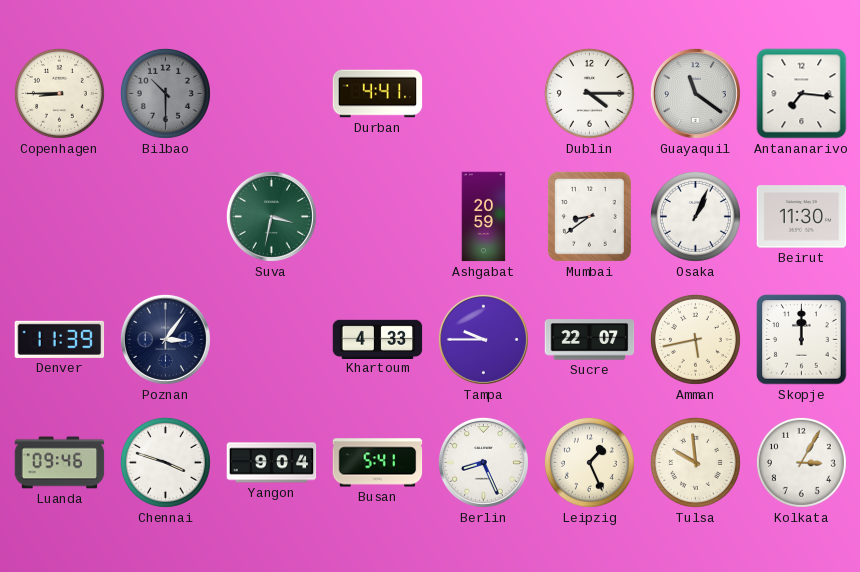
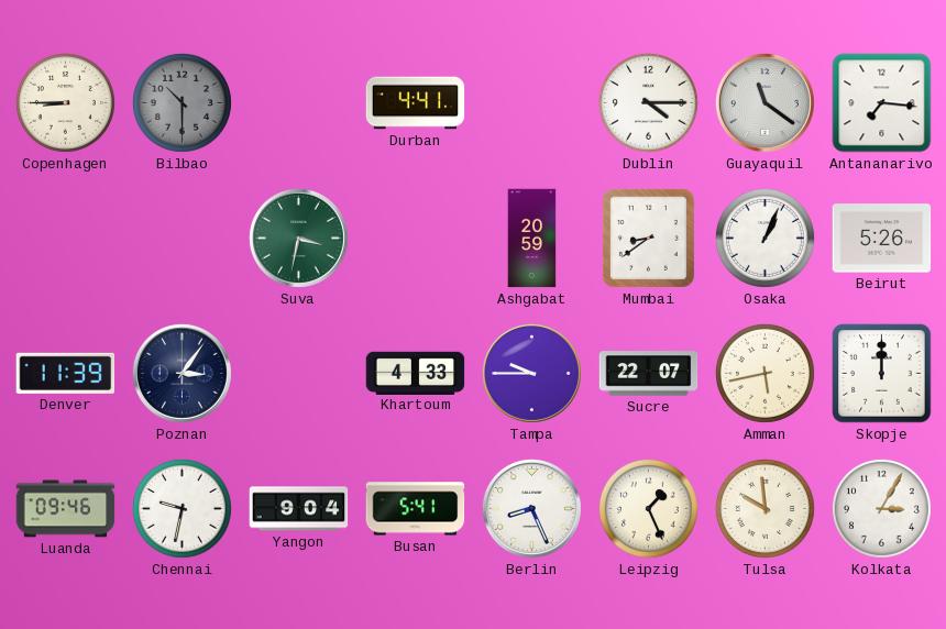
Beirut: 11:30 -> 5:26 (882, 239)
Chennai: 3:48 -> 9:32 (182, 508)
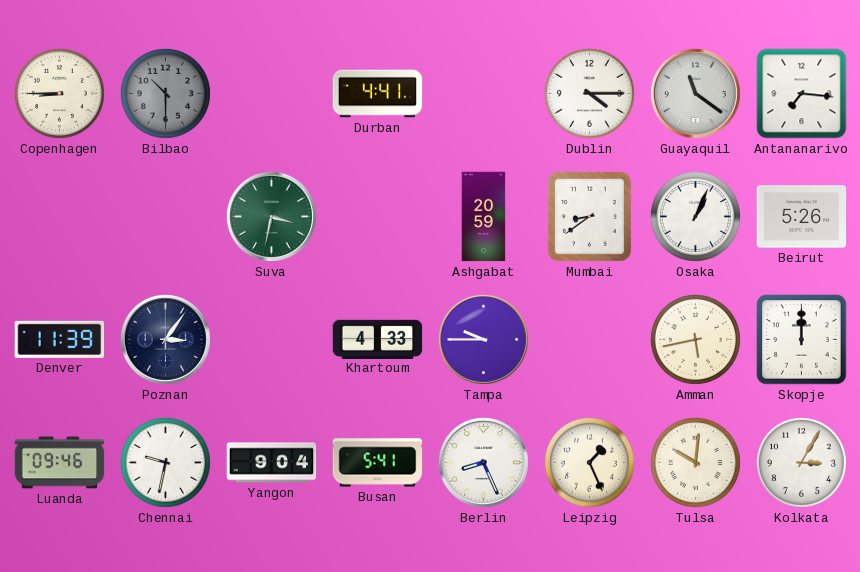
Sucre: 22:07 -> none (649, 374)
Tulsa: 9:59 -> 10:01 (695, 462)
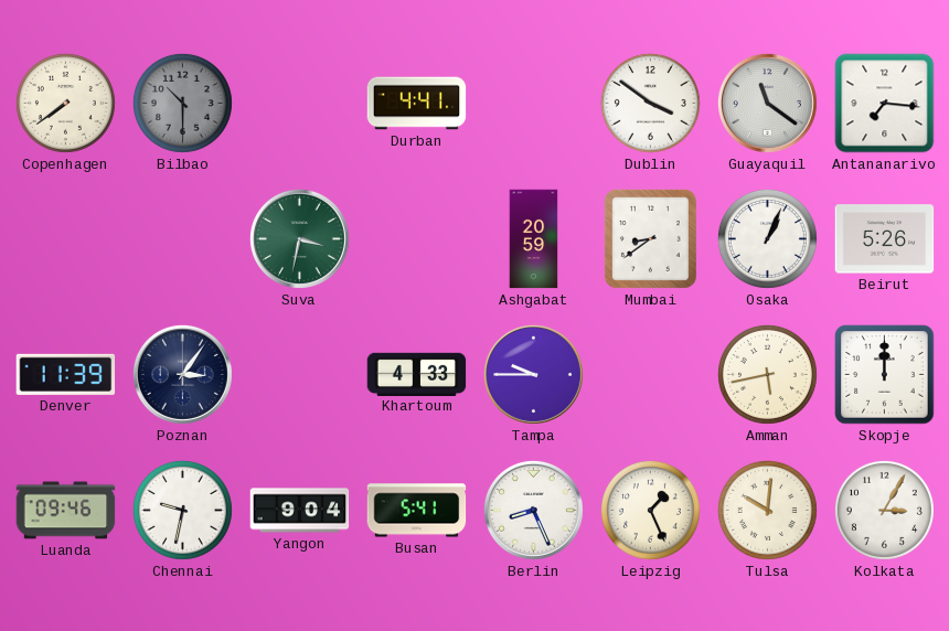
Copenhagen: 8:45 -> 7:39 (65, 103)
Dublin: 4:15 -> 3:51 (650, 103)
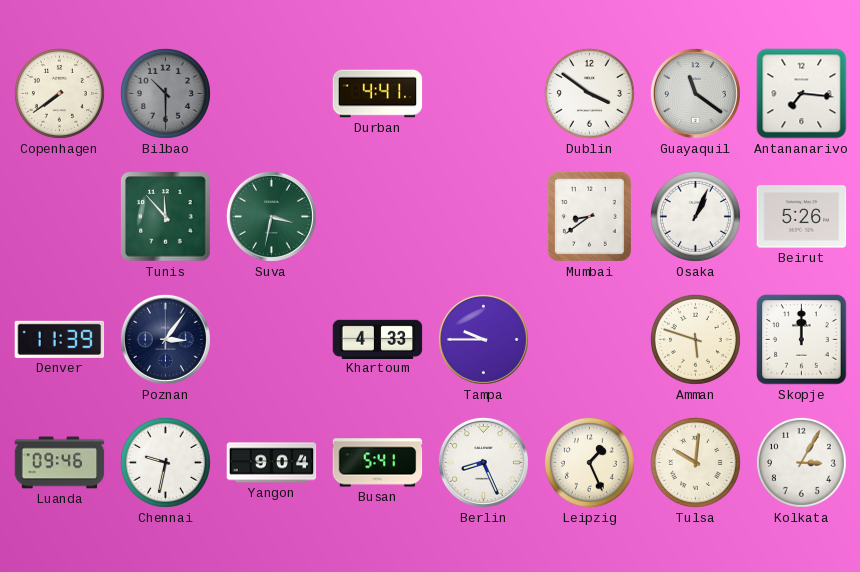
Tunis: none -> 11:53 (166, 217)
Ashgabat: 20:59 -> none (534, 239)
Amman: 5:43 -> 5:48 (695, 339)
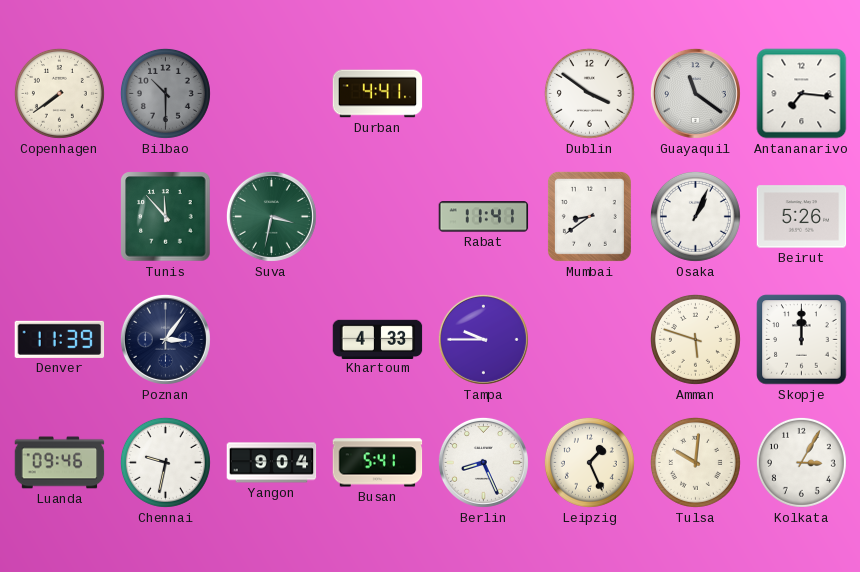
Rabat: none -> 11:41 (484, 217)
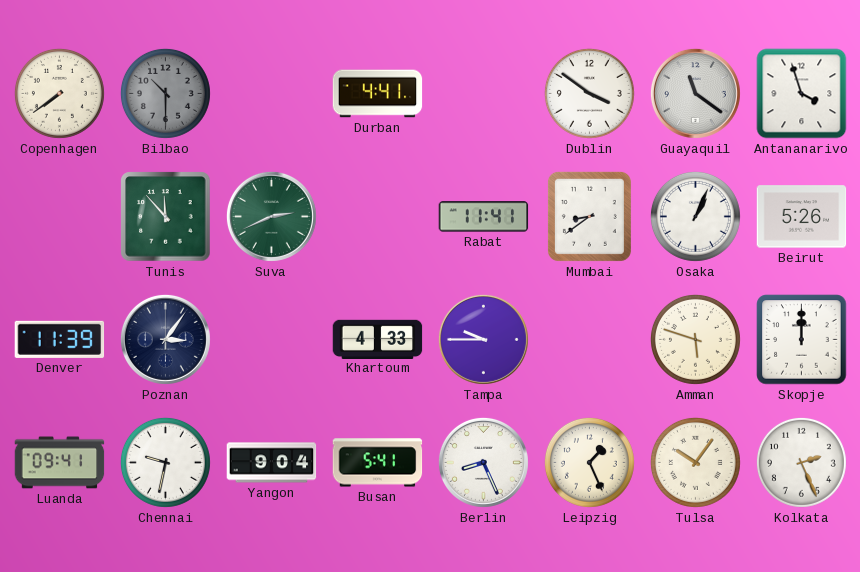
Antananarivo: 7:16 -> 3:57 (802, 94)
Suva: 3:32 -> 2:41 (271, 216)
Luanda: 09:46 -> 09:41 (60, 463)
Tulsa: 10:01 -> 10:06 (695, 462)
Kolkata: 3:05 -> 2:26 (801, 462)
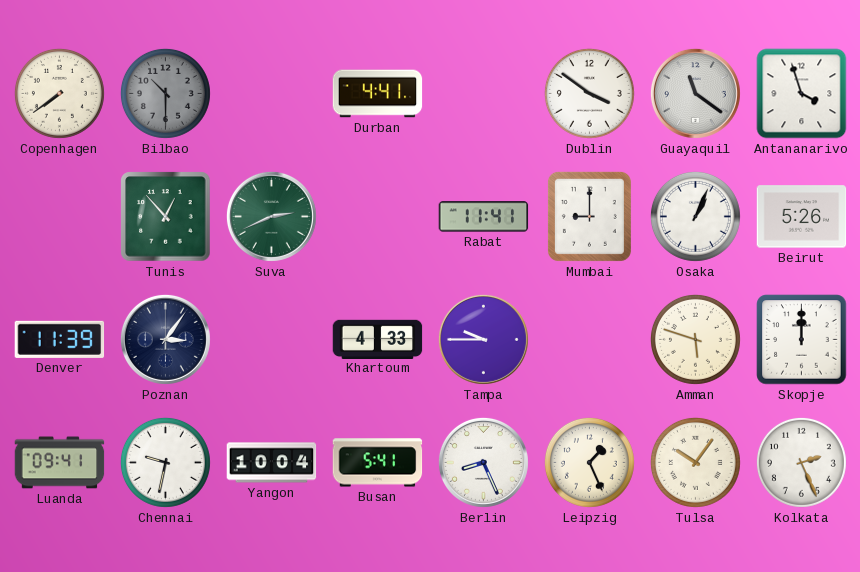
Tunis: 11:53 -> 12:53 (166, 217)
Mumbai: 8:39 -> 9:00 (589, 216)
Yangon: 9:04 -> 10:04 (272, 463)
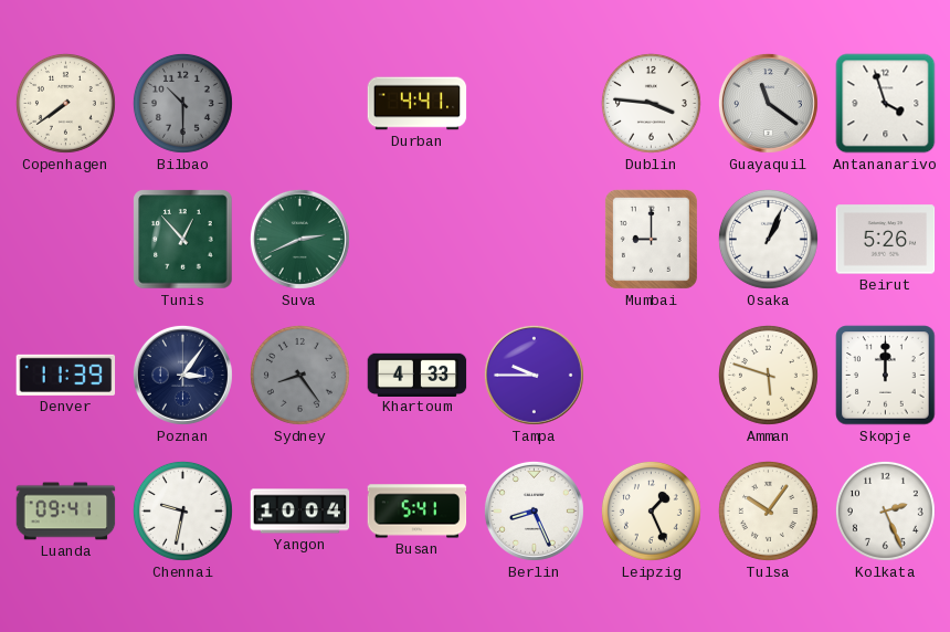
Dublin: 3:51 -> 3:46 (651, 103)
Rabat: 11:41 -> none (484, 217)
Sydney: none -> 8:24 (299, 375)
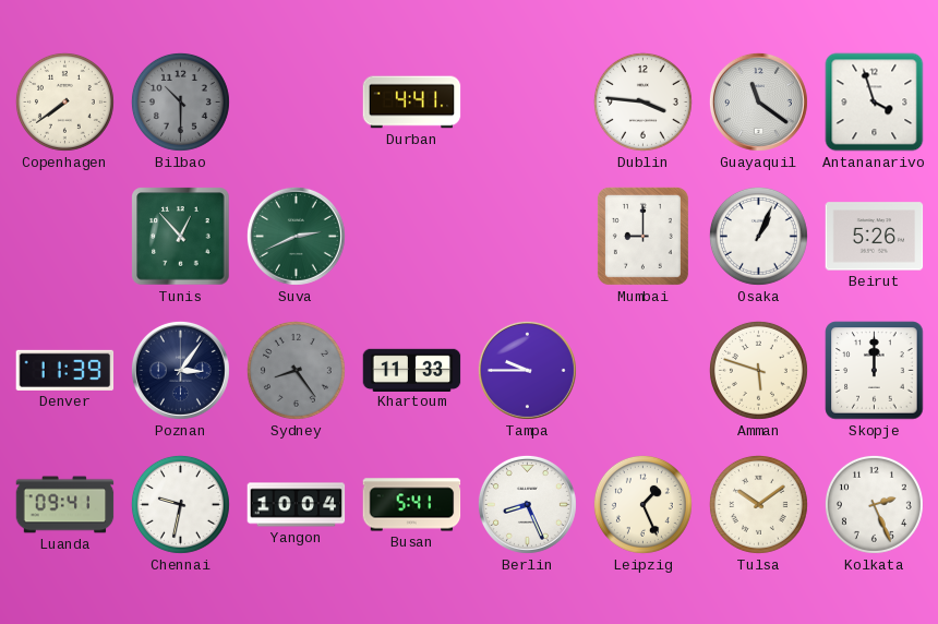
Khartoum: 4:33 -> 11:33 (412, 370)
Tulsa: 10:06 -> 10:09 (758, 504)
